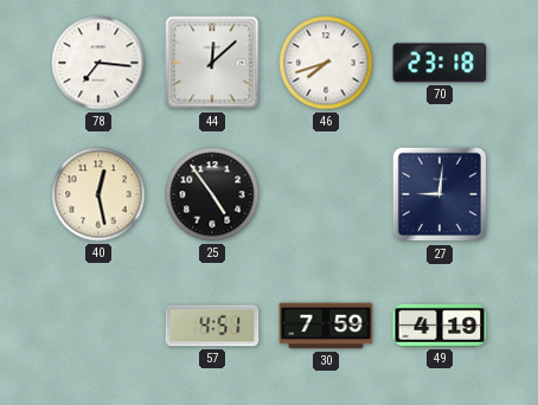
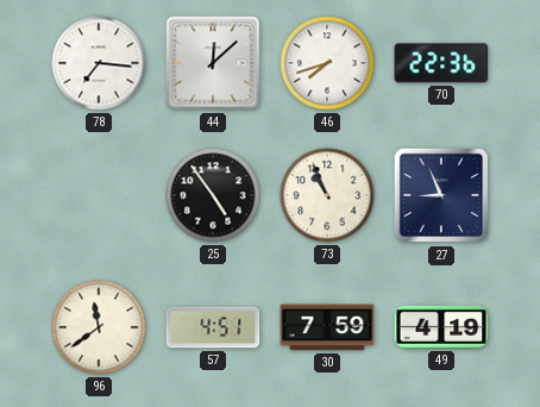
70: 23:18 -> 22:36 (441, 63)
40: 12:28 -> none (98, 194)
73: none -> 10:56 (327, 195)
27: 9:01 -> 8:56 (441, 195)
96: none -> 11:39 (99, 327)
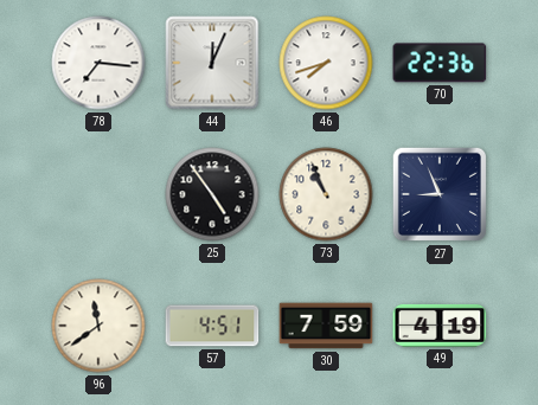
44: 12:08 -> 12:04 (212, 63)
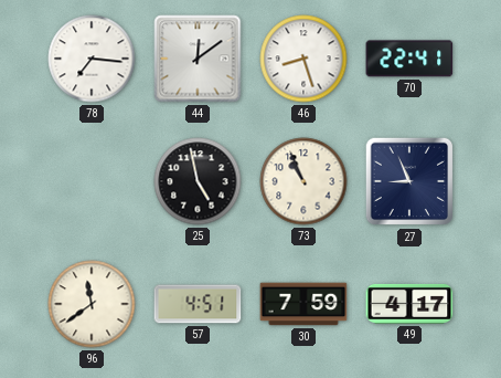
44: 12:04 -> 12:09 (198, 59)
46: 7:42 -> 8:27 (303, 59)
70: 22:36 -> 22:41 (409, 59)
25: 4:54 -> 4:58 (198, 181)
49: 4:19 -> 4:17 (409, 304)
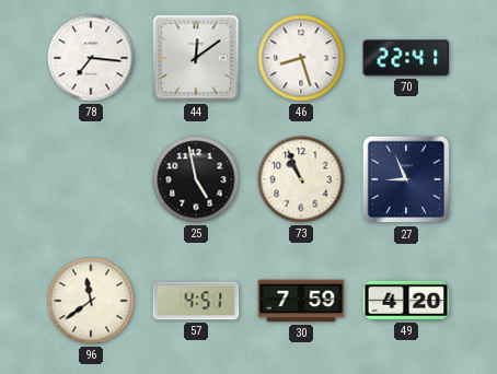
49: 4:17 -> 4:20 (406, 301)
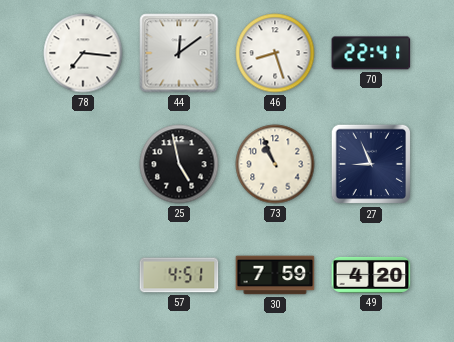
96: 11:39 -> none (91, 301)
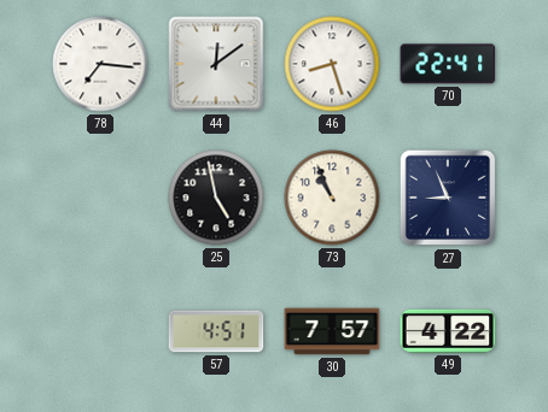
30: 7:59 -> 7:57 (332, 331)
49: 4:20 -> 4:22 (448, 331)
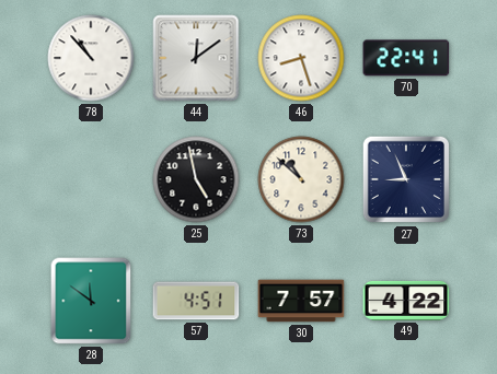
78: 7:16 -> 10:53 (91, 58)
73: 10:56 -> 10:52 (301, 179)
28: none -> 11:51 (91, 301)
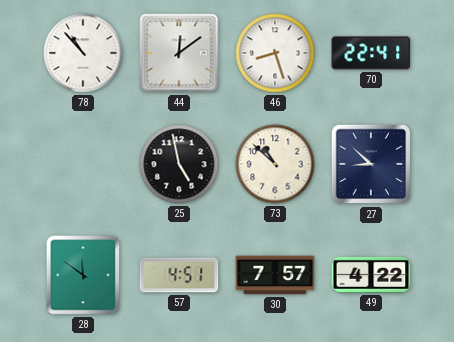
27: 8:56 -> 8:52 (371, 164)
